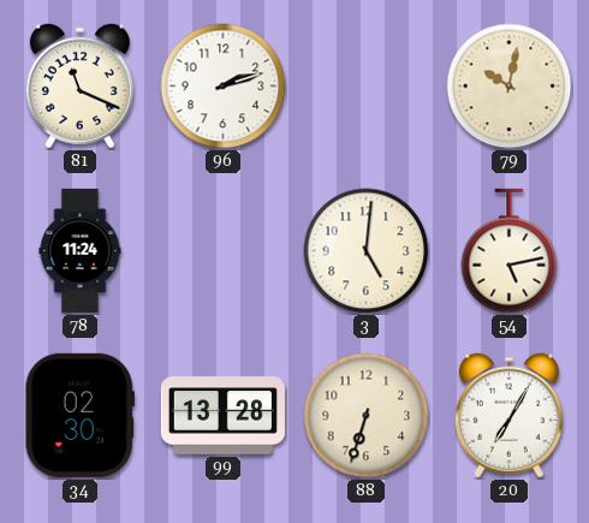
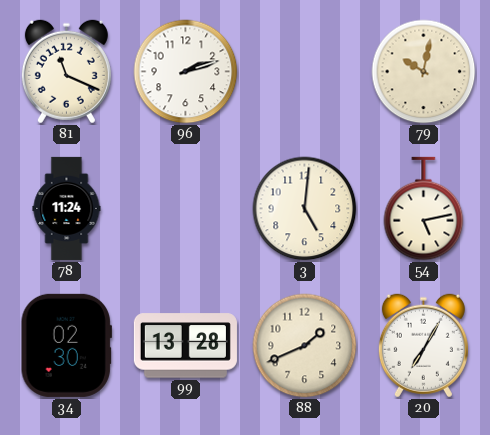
88: 6:33 -> 1:41 (305, 346)
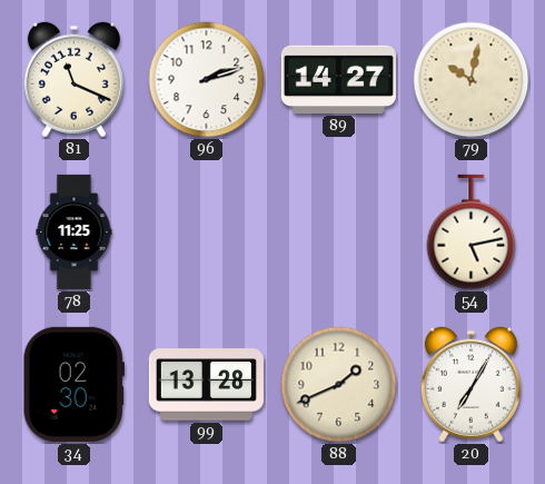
89: none -> 14:27 (338, 79)
78: 11:24 -> 11:25 (75, 231)
3: 5:01 -> none (305, 209)
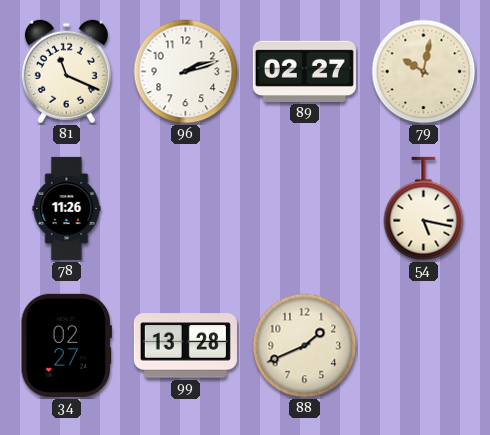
89: 14:27 -> 02:27 (304, 71)
78: 11:25 -> 11:26 (67, 208)
54: 5:13 -> 5:17 (424, 209)
34: 02:30 -> 02:27 (66, 345)
20: 7:05 -> none (470, 385)
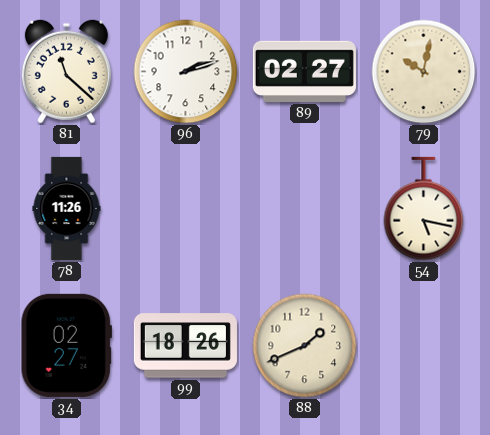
81: 11:19 -> 11:22 (66, 72)
99: 13:28 -> 18:26 (185, 346)
